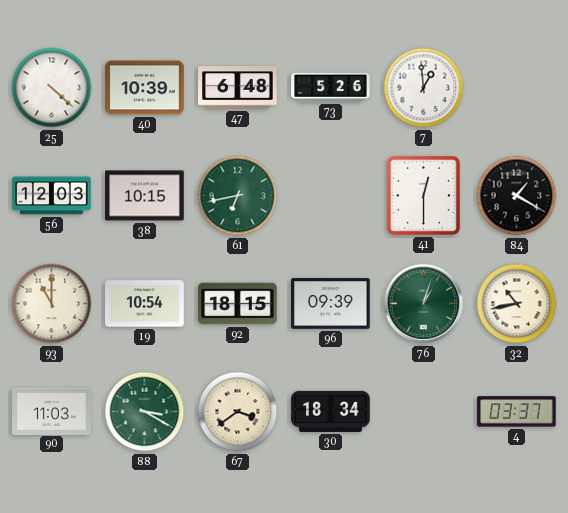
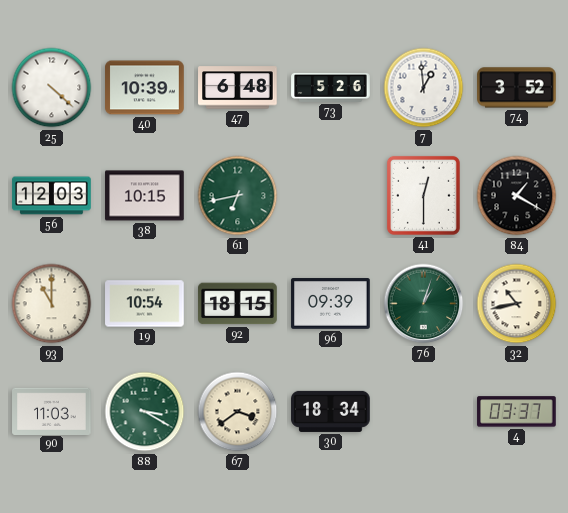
74: none -> 3:52 (517, 88)
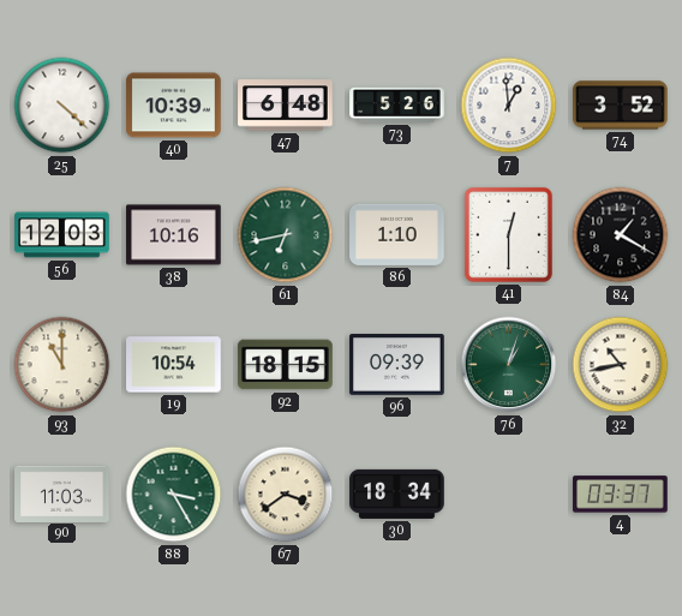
38: 10:15 -> 10:16 (174, 235)
86: none -> 1:10 (397, 234)
88: 3:20 -> 3:25 (174, 495)
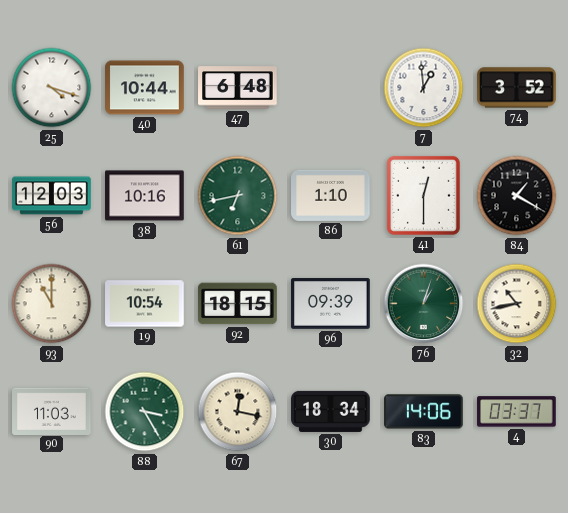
25: 4:22 -> 4:18 (52, 88)
40: 10:39 -> 10:44 (145, 88)
73: 5:26 -> none (397, 104)
67: 3:39 -> 12:17 (238, 412)
83: none -> 14:06 (424, 412)
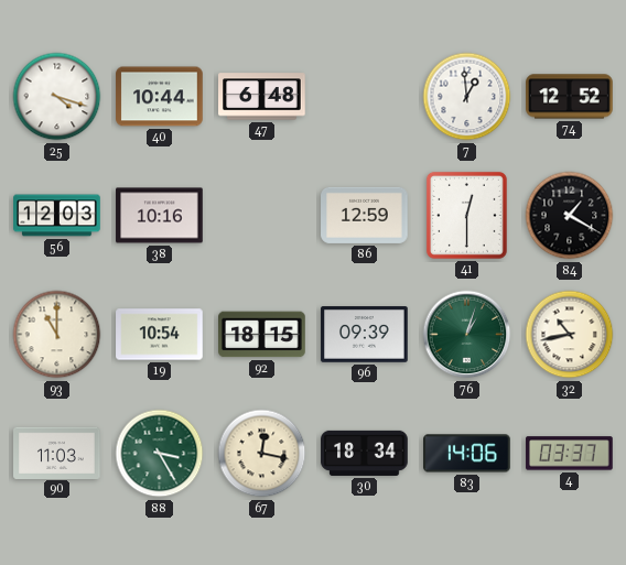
74: 3:52 -> 12:52 (570, 97)
61: 6:43 -> none (238, 196)
86: 1:10 -> 12:59 (365, 215)
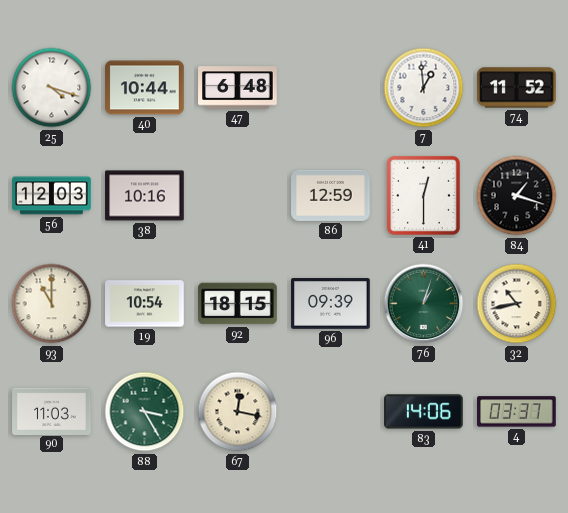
74: 12:52 -> 11:52 (517, 88)
84: 1:20 -> 1:18 (517, 196)
30: 18:34 -> none (365, 453)
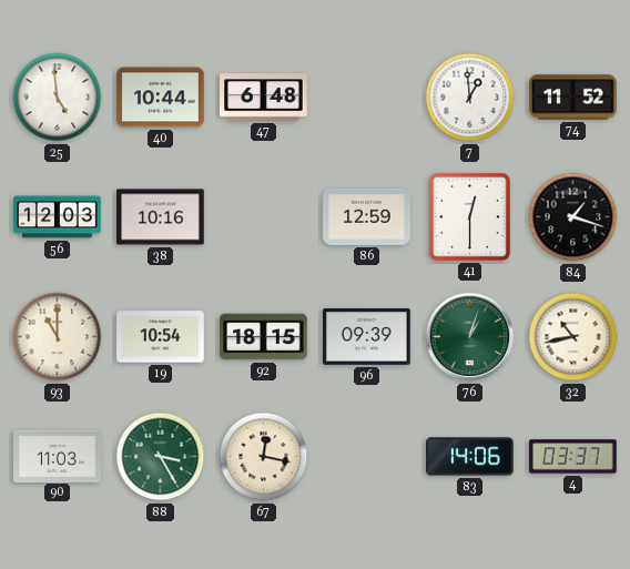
25: 4:18 -> 4:59 (58, 98)
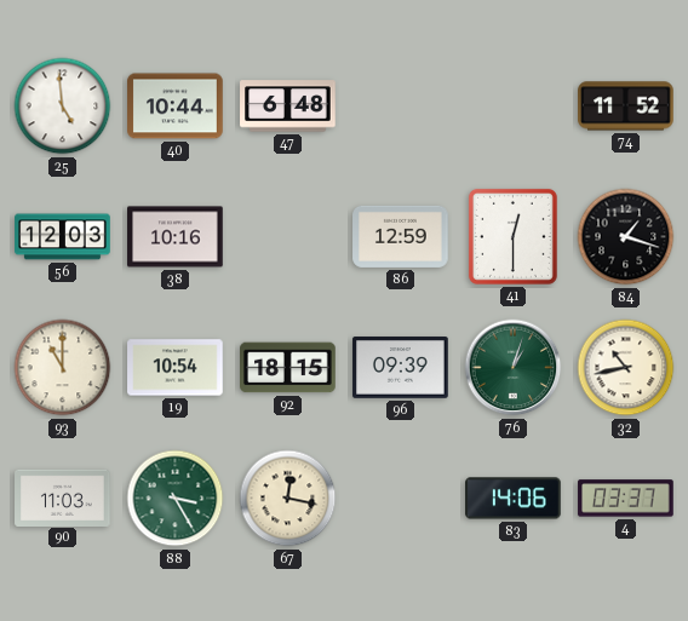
7: 12:59 -> none (470, 98)
